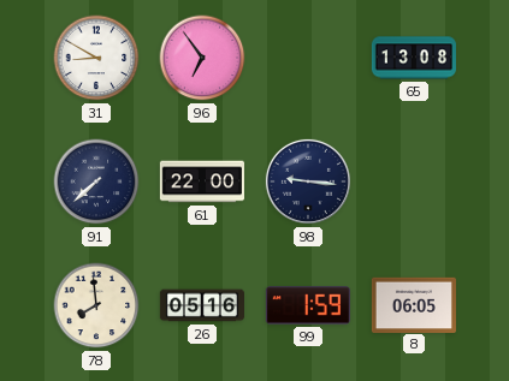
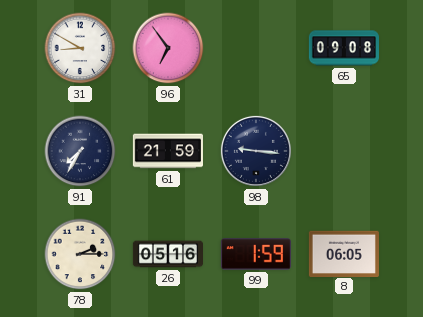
65: 13:08 -> 09:08 (344, 48)
91: 7:38 -> 7:35 (80, 151)
61: 22:00 -> 21:59 (167, 151)
78: 7:59 -> 2:15 (80, 254)
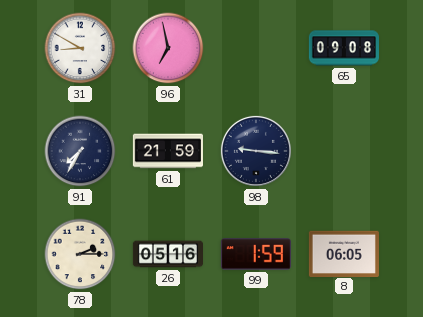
96: 6:54 -> 6:58 (168, 48)
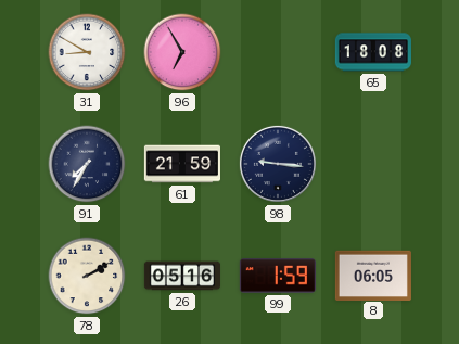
96: 6:58 -> 6:55 (182, 52)
65: 09:08 -> 18:08 (373, 52)
78: 2:15 -> 2:10 (87, 276)
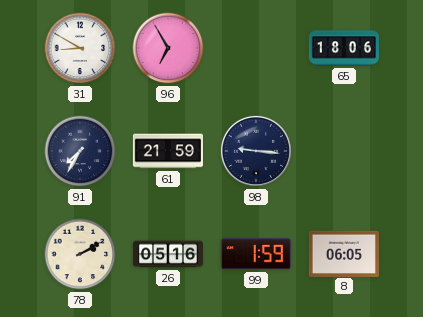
65: 18:08 -> 18:06 (344, 48)
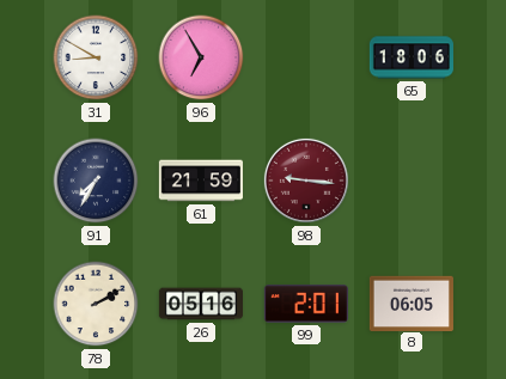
98 dial: navy -> burgundy (306, 181)
99: 1:59 -> 2:01 (306, 304)
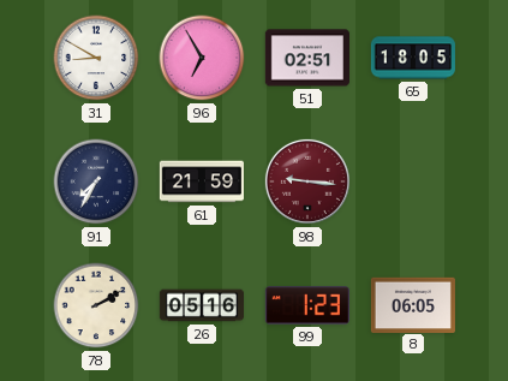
51: none -> 02:51 (307, 58)
65: 18:06 -> 18:05 (413, 58)
99: 2:01 -> 1:23 (307, 305)
